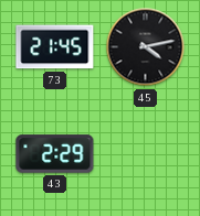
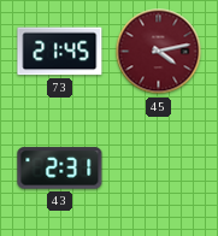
45 dial: black -> burgundy (159, 52)
43: 2:29 -> 2:31 (60, 169)
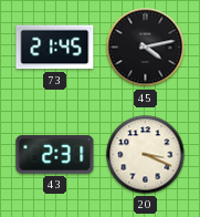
45 dial: burgundy -> black (146, 48)
20: none -> 3:19 (146, 155)
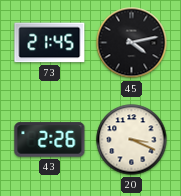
43: 2:31 -> 2:26 (50, 140)
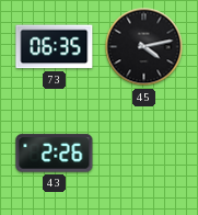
73: 21:45 -> 06:35 (55, 47)
20: 3:19 -> none (132, 140)
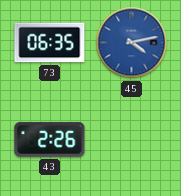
45 dial: black -> blue (132, 43)
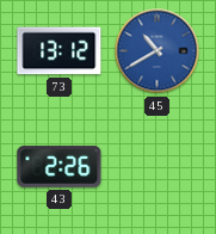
73: 06:35 -> 13:12 (60, 51)
45: 4:13 -> 10:40 (158, 51)
